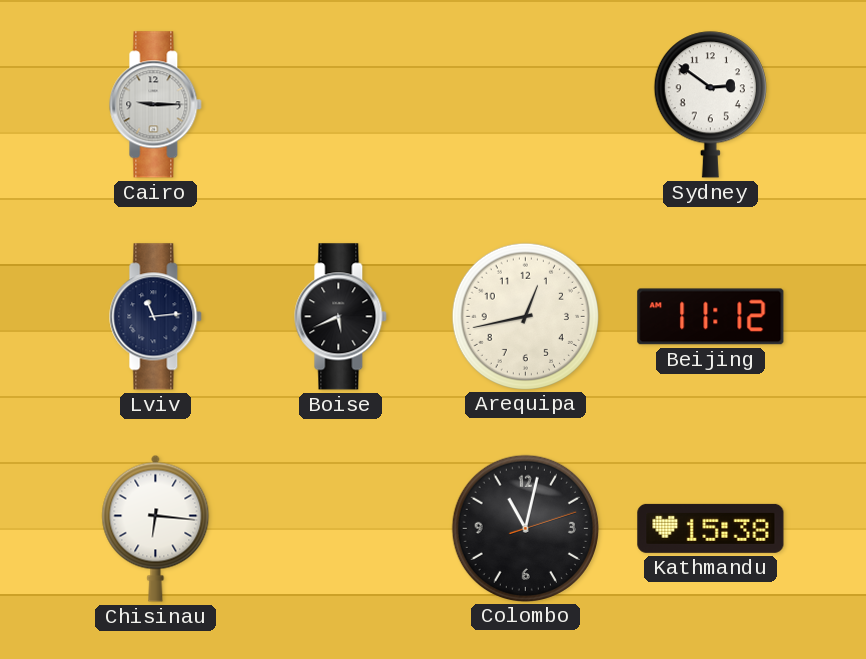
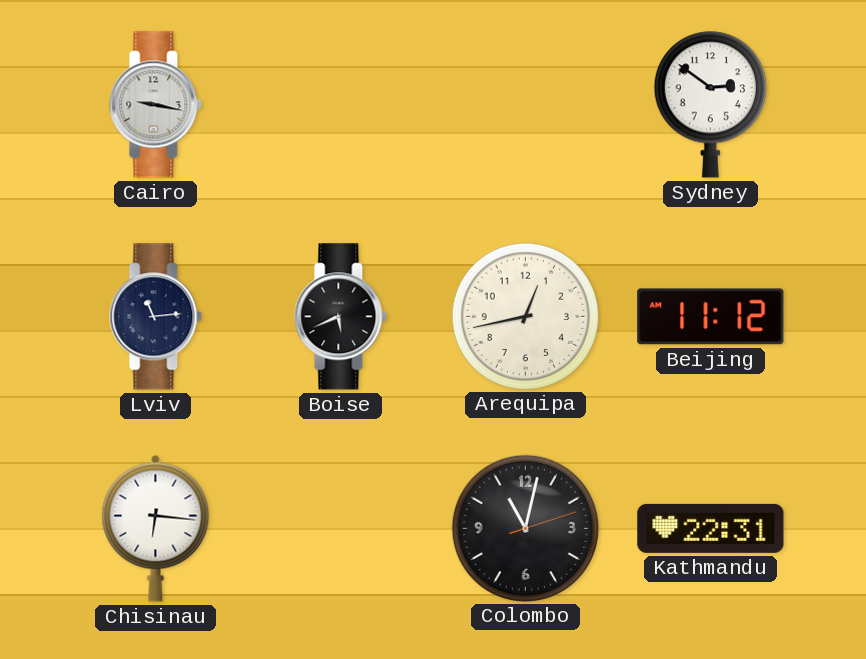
Cairo: 9:15 -> 9:17 (156, 105)
Kathmandu: 15:38 -> 22:31 (711, 528)
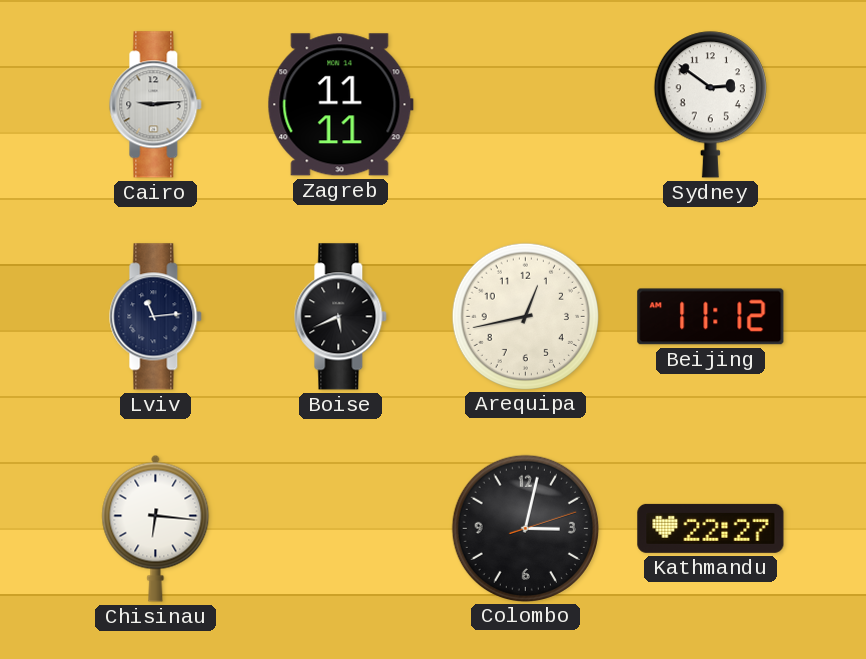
Cairo: 9:17 -> 9:14 (156, 105)
Zagreb: none -> 11:11 (340, 105)
Colombo: 11:02 -> 3:02 (525, 528)
Kathmandu: 22:31 -> 22:27 (711, 528)
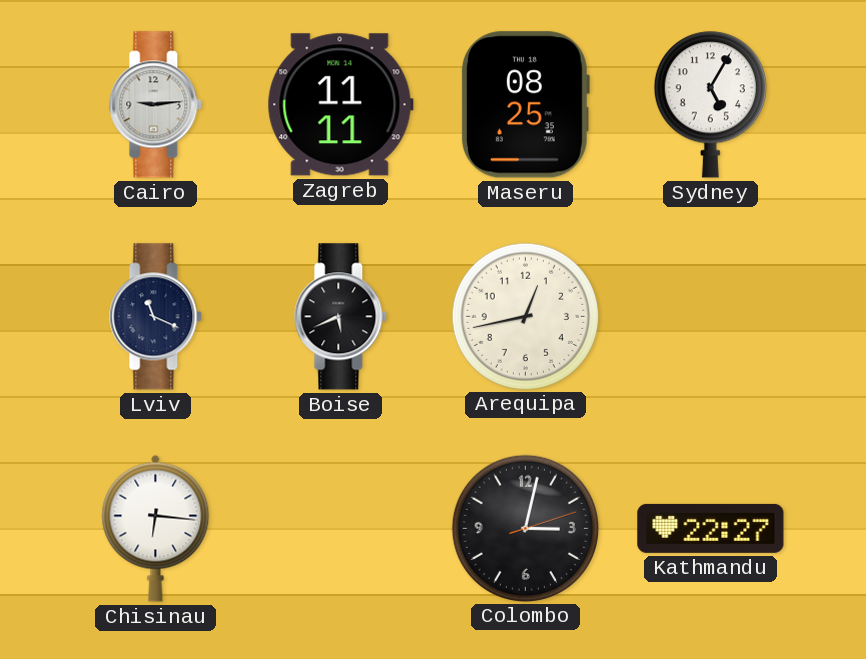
Maseru: none -> 08:25 (525, 105)
Sydney: 2:51 -> 5:05 (710, 105)
Lviv: 11:14 -> 11:19 (156, 317)
Beijing: 11:12 -> none (711, 317)
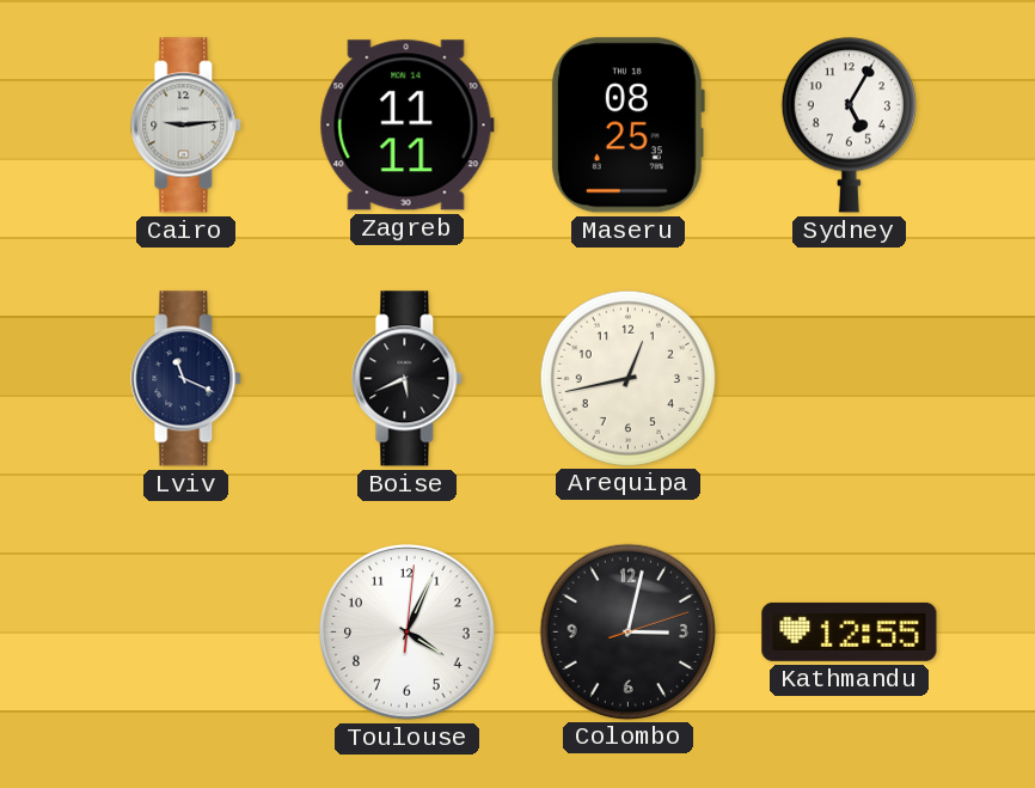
Chisinau: 6:16 -> none (156, 528)
Toulouse: none -> 4:04 (408, 633)
Kathmandu: 22:27 -> 12:55 (850, 631)
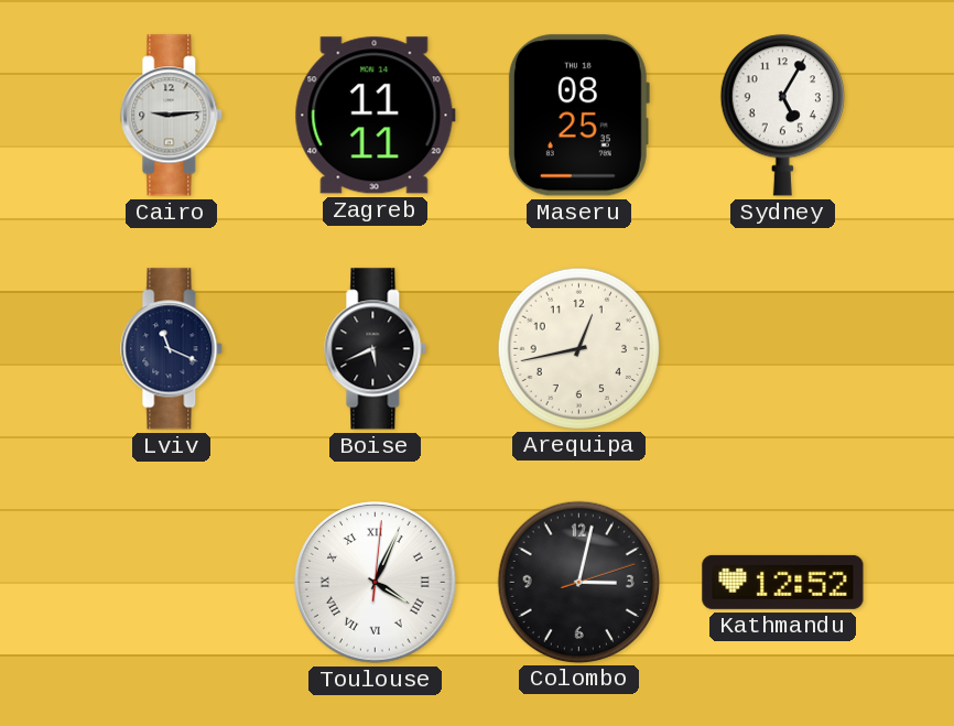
Toulouse numerals: Arabic -> Roman (376, 583)
Kathmandu: 12:55 -> 12:52 (783, 582)
